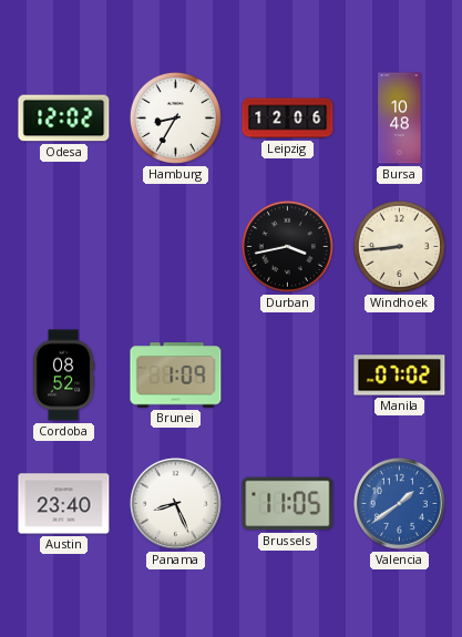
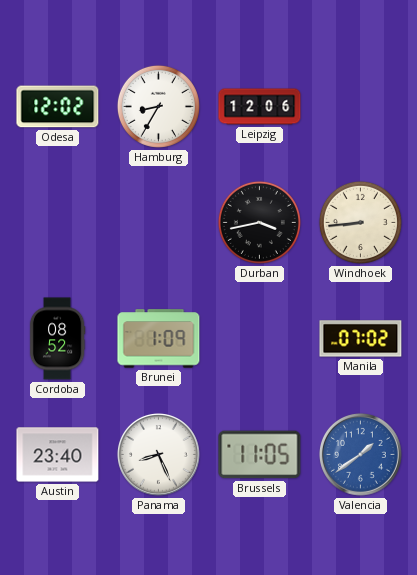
Bursa: 10:48 -> none (400, 119)
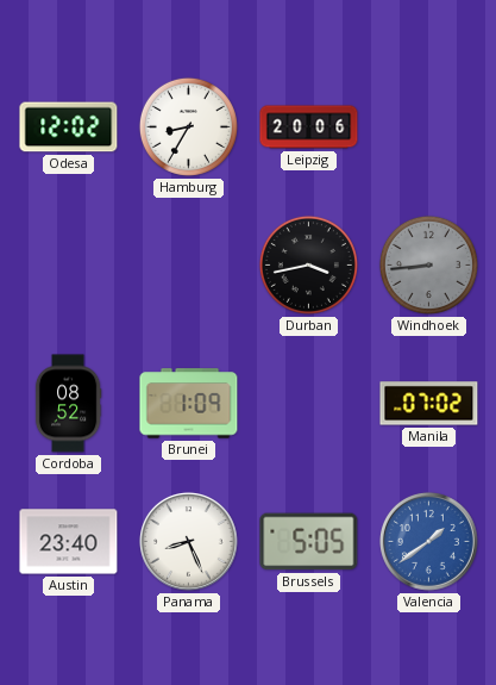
Leipzig: 12:06 -> 20:06 (309, 127)
Windhoek dial: cream -> grey (428, 264)
Brussels: 11:05 -> 5:05 (309, 542)
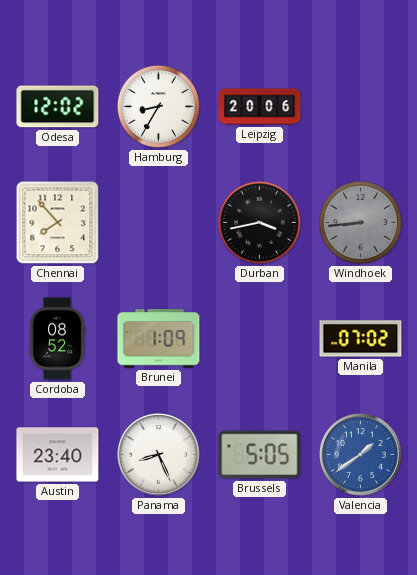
Chennai: none -> 7:53 (58, 223)
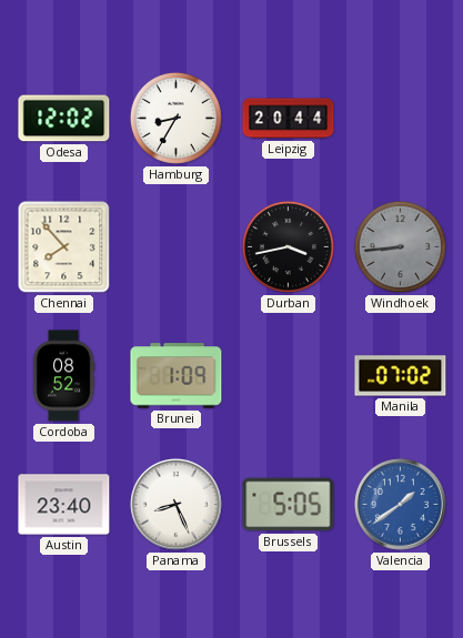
Leipzig: 20:06 -> 20:44 (289, 119)
